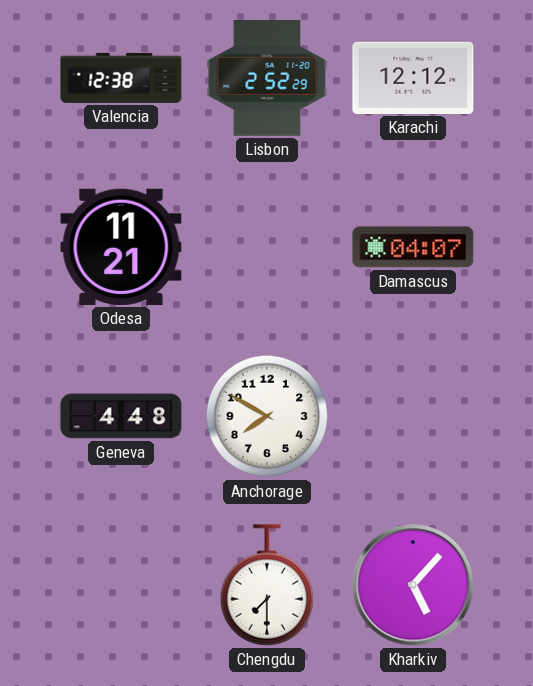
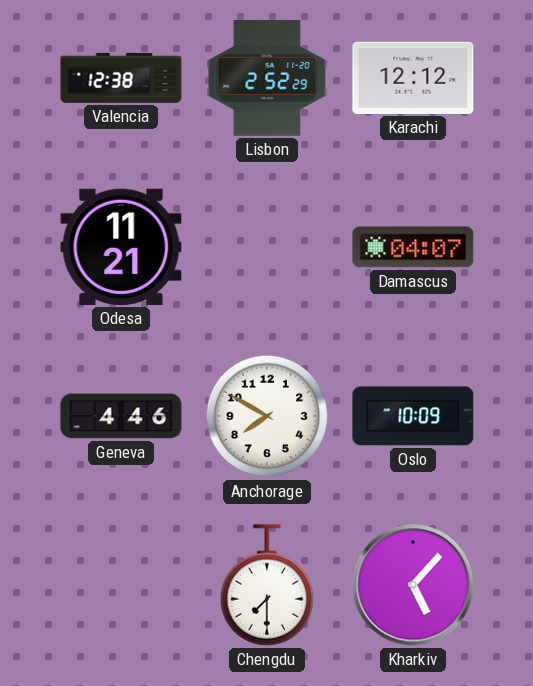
Geneva: 4:48 -> 4:46 (121, 416)
Oslo: none -> 10:09 (413, 416)
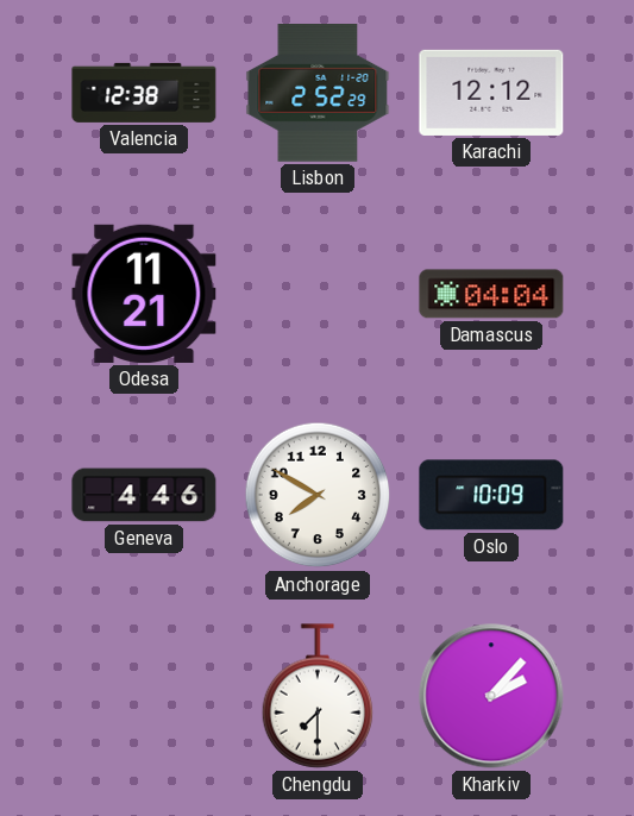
Damascus: 04:07 -> 04:04 (491, 294)
Kharkiv: 5:07 -> 2:07 (491, 696)
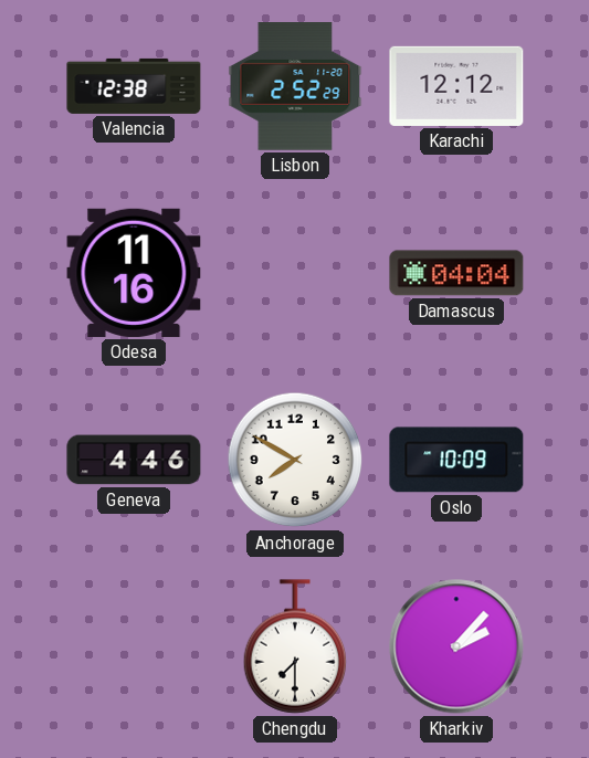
Odesa: 11:21 -> 11:16 (134, 273)
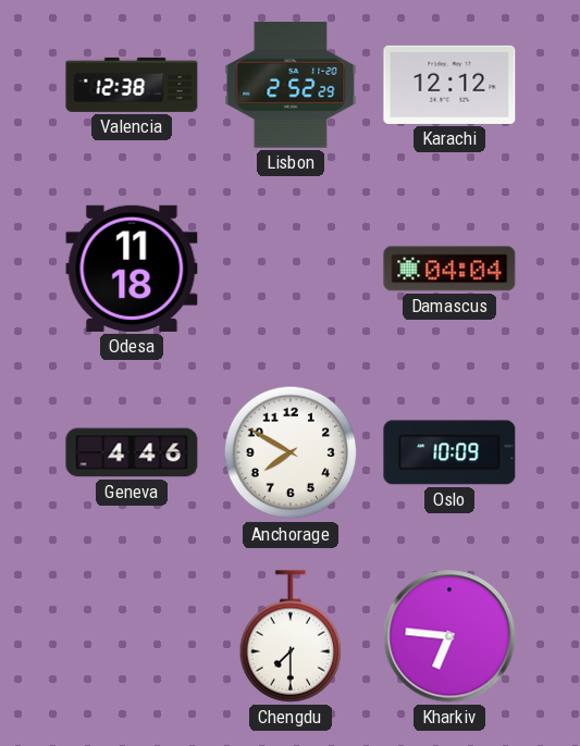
Odesa: 11:16 -> 11:18 (132, 269)
Kharkiv: 2:07 -> 6:46 (449, 636)
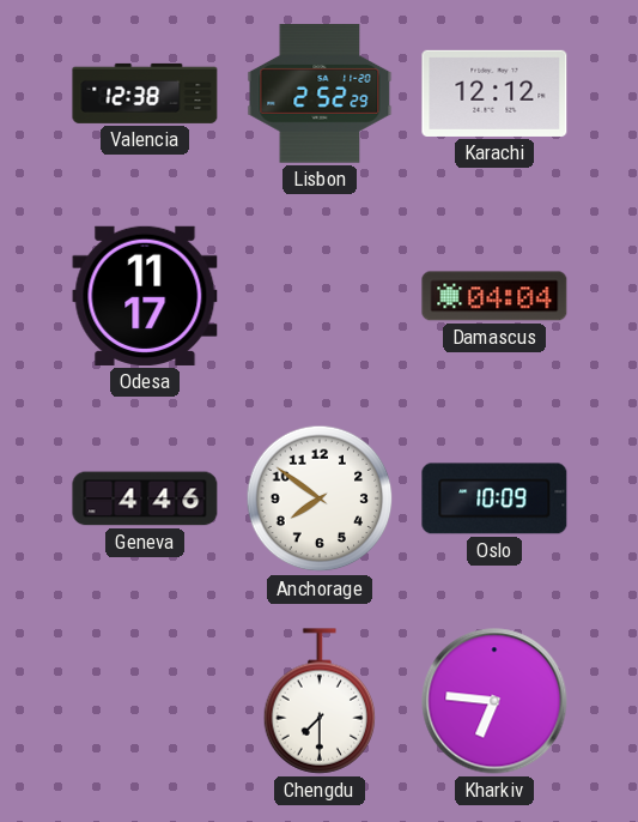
Odesa: 11:18 -> 11:17 (145, 296)
Anchorage: 7:50 -> 7:51 (320, 498)
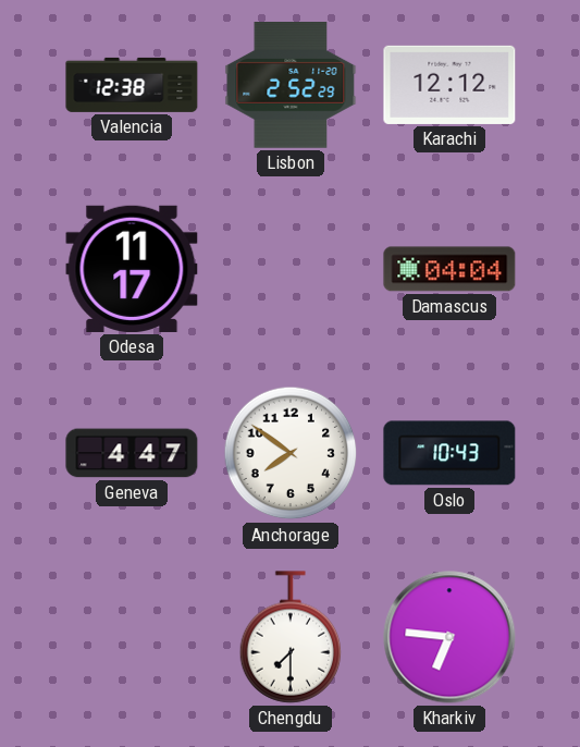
Geneva: 4:46 -> 4:47 (132, 453)
Oslo: 10:09 -> 10:43 (449, 453)
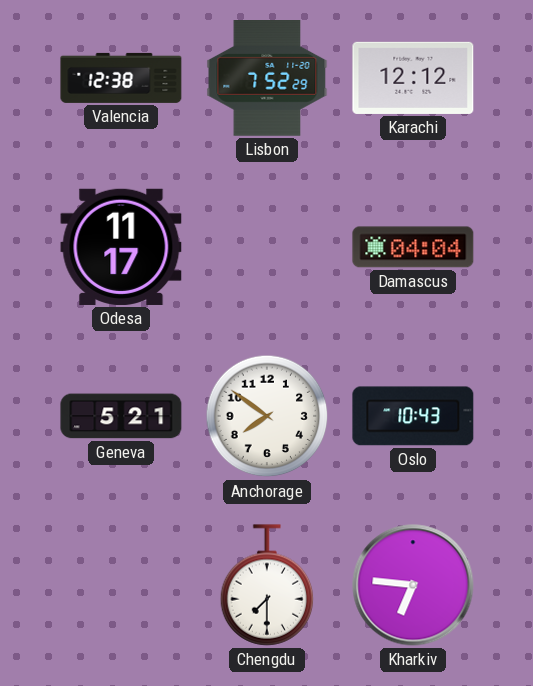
Lisbon: 2:52 -> 7:52 (267, 79)
Geneva: 4:47 -> 5:21 (121, 416)
